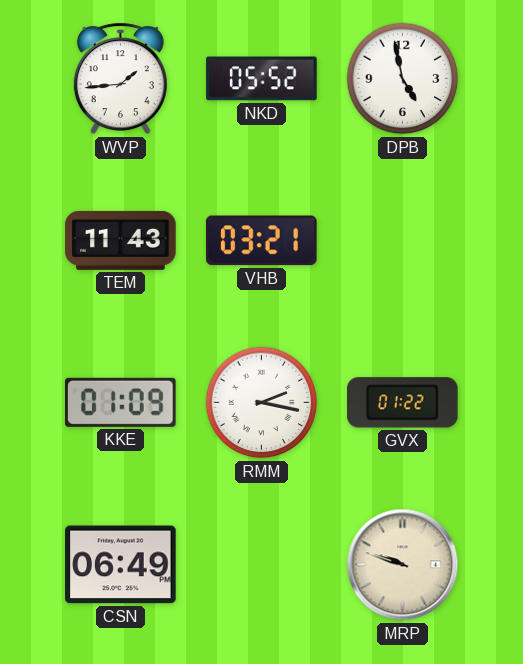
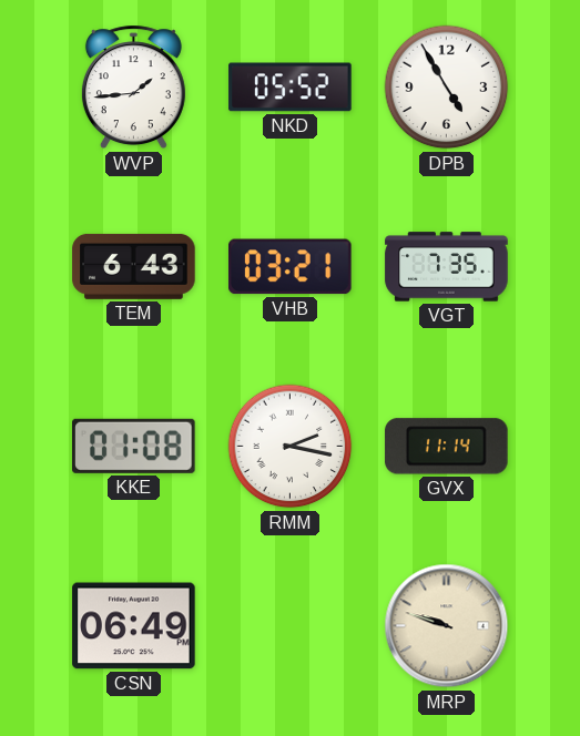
DPB: 4:58 -> 4:55 (447, 88)
TEM: 11:43 -> 6:43 (134, 266)
VGT: none -> 7:35 (447, 267)
KKE: 01:09 -> 01:08 (134, 446)
GVX: 01:22 -> 11:14 (447, 447)
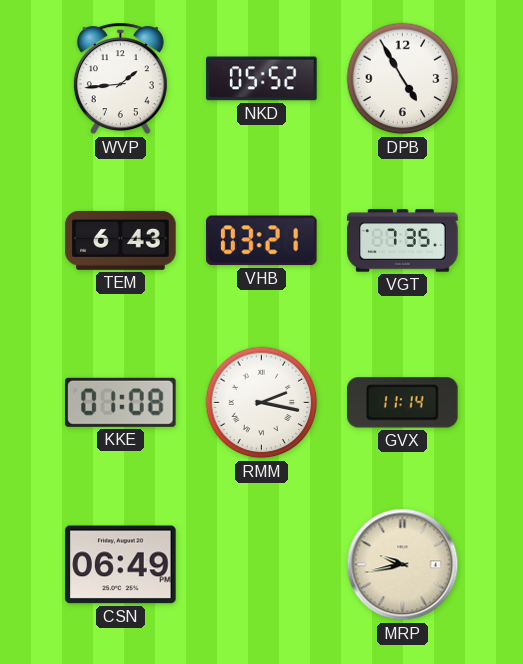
MRP: 9:48 -> 9:43 (403, 565)
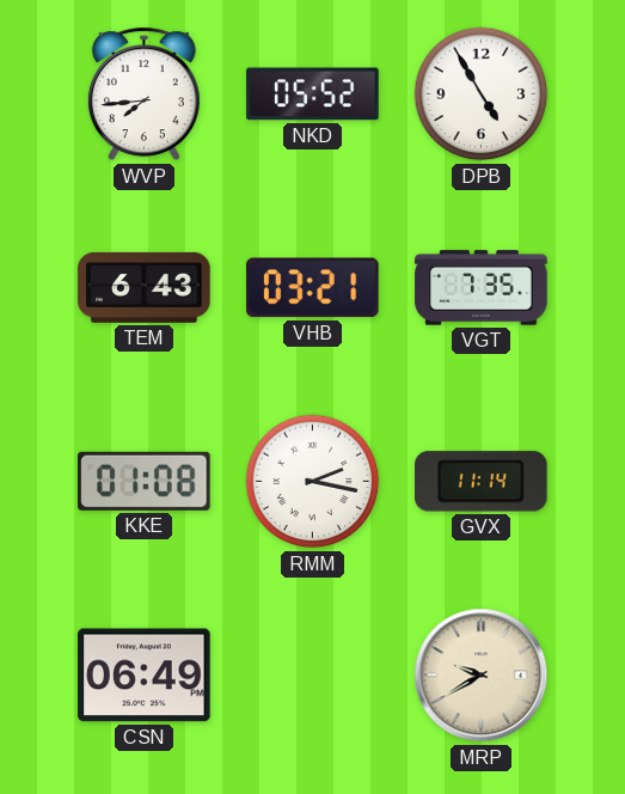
WVP: 1:44 -> 7:44 (143, 94)
MRP: 9:43 -> 9:40 (482, 676)
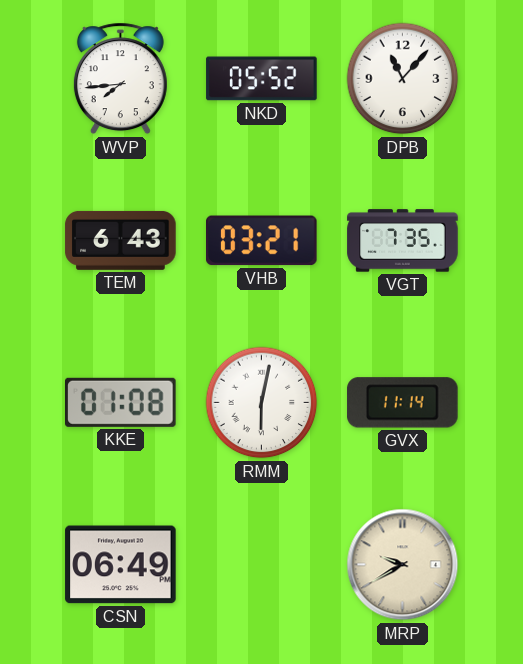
DPB: 4:55 -> 11:07 (403, 79)
RMM: 2:17 -> 6:02 (262, 403)
